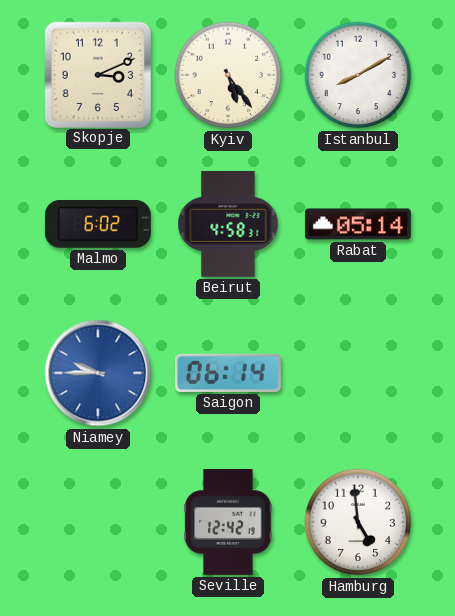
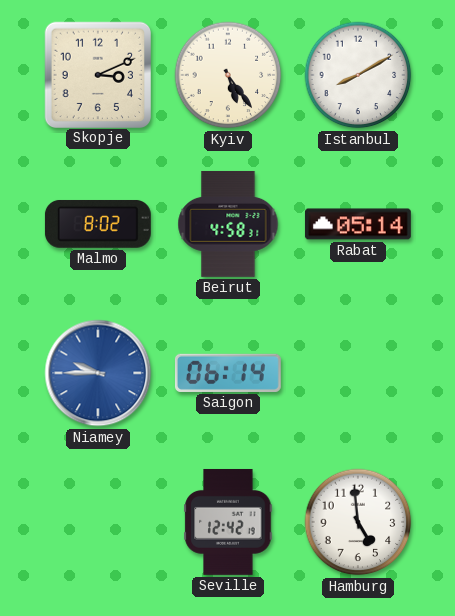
Malmo: 6:02 -> 8:02 (98, 224)
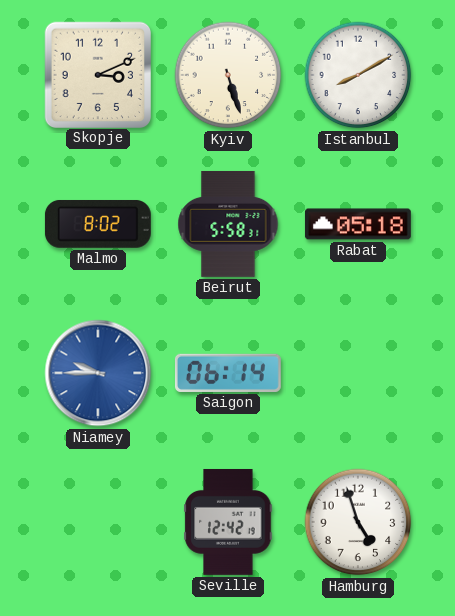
Kyiv: 5:24 -> 5:27 (228, 75)
Beirut: 4:58 -> 5:58 (228, 224)
Rabat: 05:14 -> 05:18 (358, 224)
Hamburg: 4:59 -> 4:57 (358, 522)
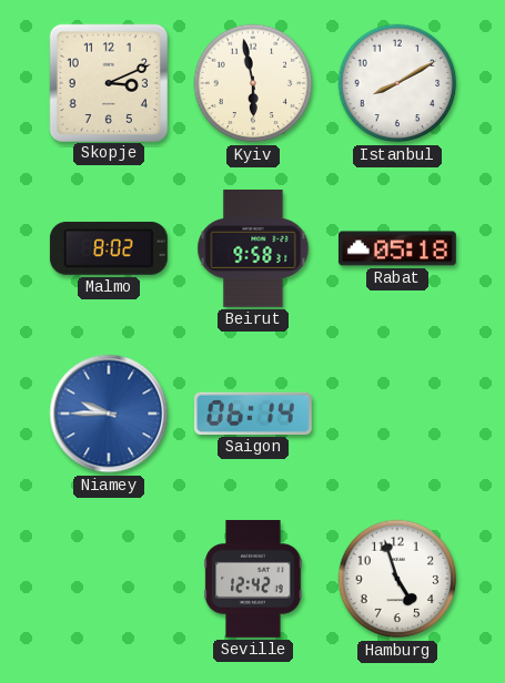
Kyiv: 5:27 -> 5:58 (253, 83)
Beirut: 5:58 -> 9:58 (253, 248)
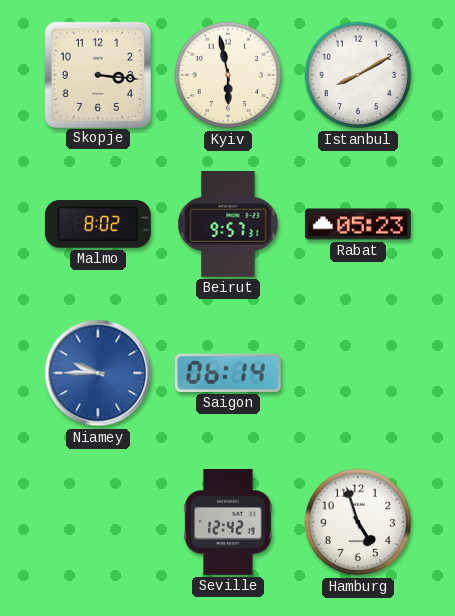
Skopje: 3:11 -> 3:16 (97, 74)
Beirut: 9:58 -> 9:57 (228, 224)
Rabat: 05:18 -> 05:23 (358, 224)
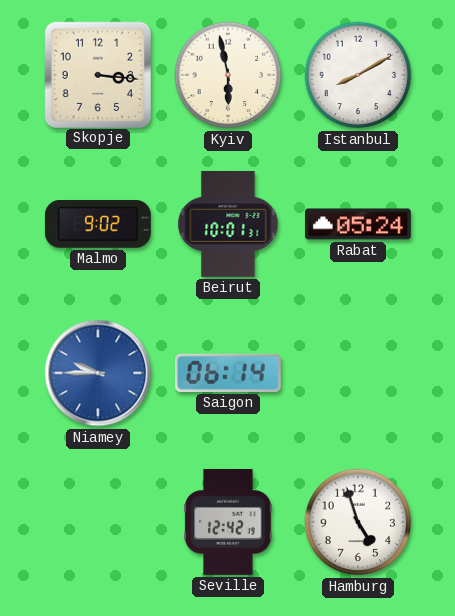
Malmo: 8:02 -> 9:02 (98, 224)
Beirut: 9:57 -> 10:01 (228, 224)
Rabat: 05:23 -> 05:24 (358, 224)
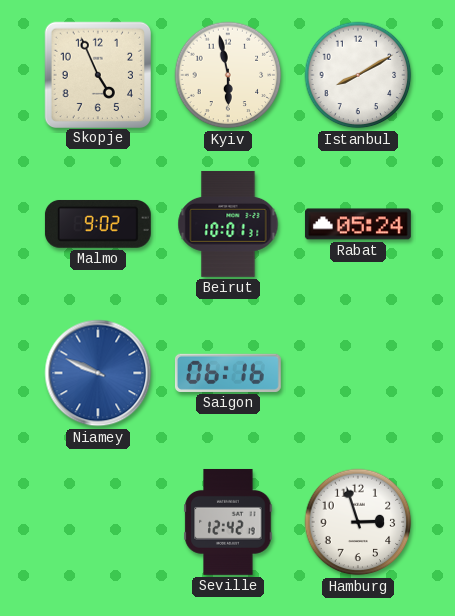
Skopje: 3:16 -> 4:56 (97, 74)
Niamey: 9:45 -> 9:49 (98, 373)
Saigon: 06:14 -> 06:16 (228, 373)
Hamburg: 4:57 -> 2:57 (358, 522)
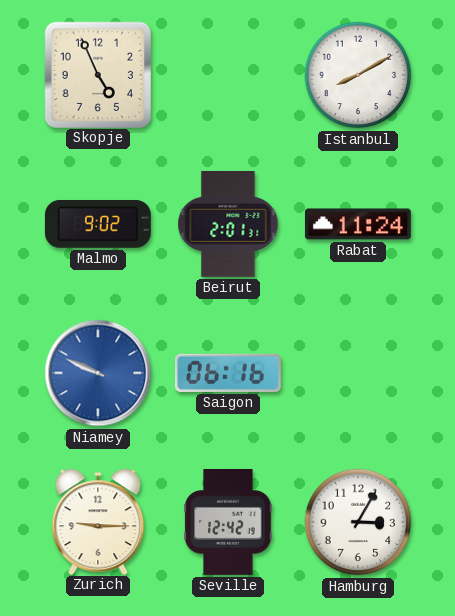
Kyiv: 5:58 -> none (228, 75)
Beirut: 10:01 -> 2:01 (228, 224)
Rabat: 05:24 -> 11:24 (358, 224)
Zurich: none -> 9:15 (98, 521)
Hamburg: 2:57 -> 3:05 (358, 522)
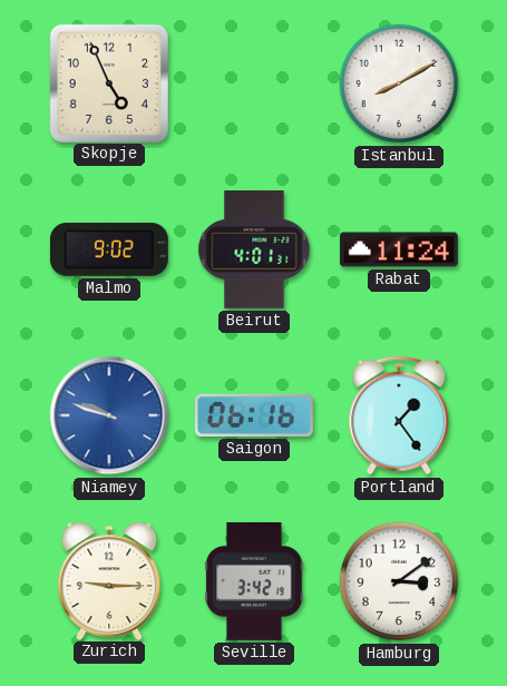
Beirut: 2:01 -> 4:01 (254, 249)
Niamey: 9:49 -> 9:48 (109, 415)
Portland: none -> 1:24 (399, 415)
Seville: 12:42 -> 3:42 (254, 581)
Hamburg: 3:05 -> 3:09 (399, 581)
